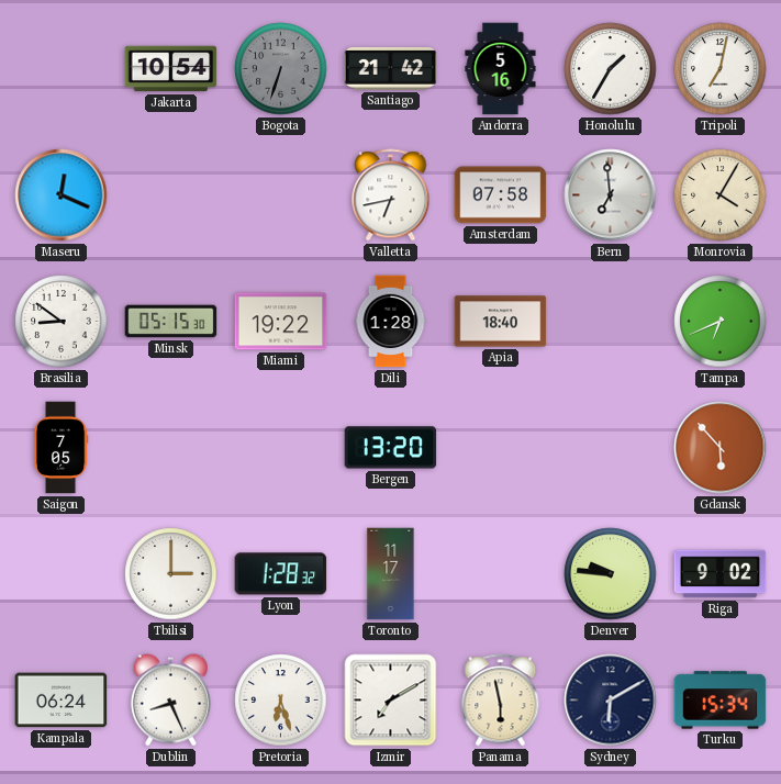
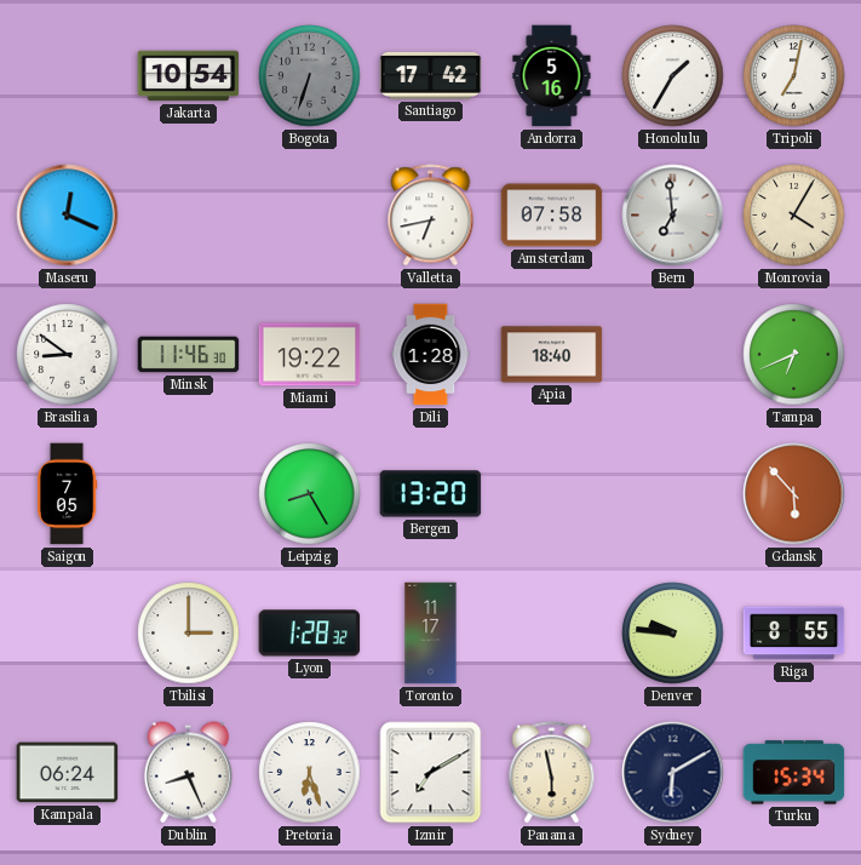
Santiago: 21:42 -> 17:42 (431, 76)
Minsk: 05:15 -> 11:46 (189, 355)
Leipzig: none -> 8:25 (310, 494)
Riga: 9:02 -> 8:55 (794, 634)
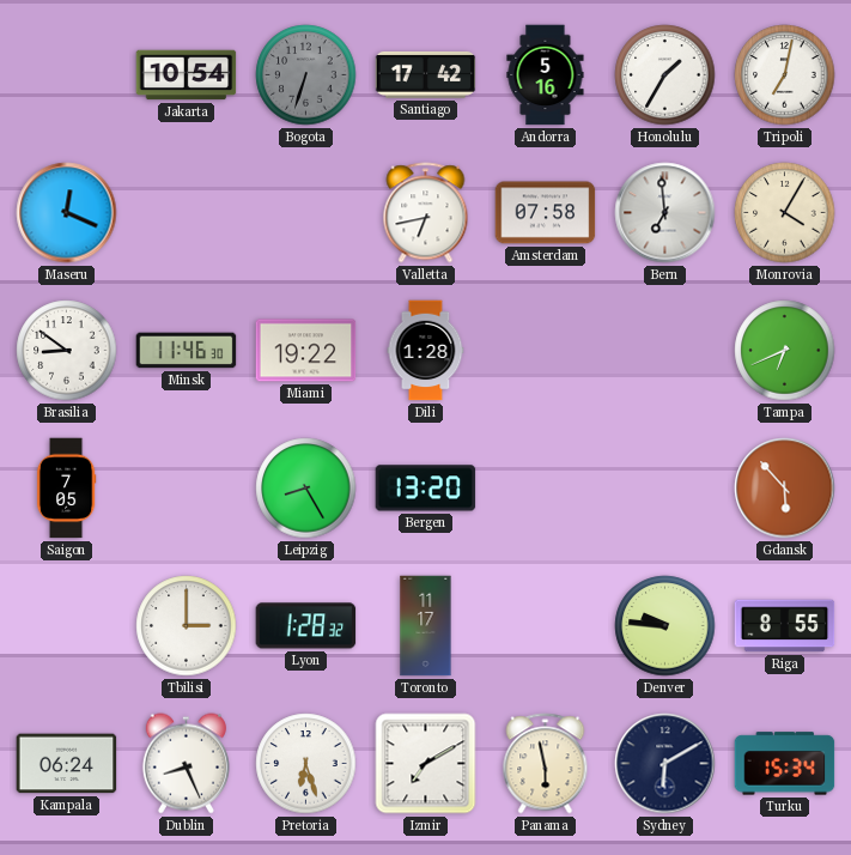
Apia: 18:40 -> none (552, 355)
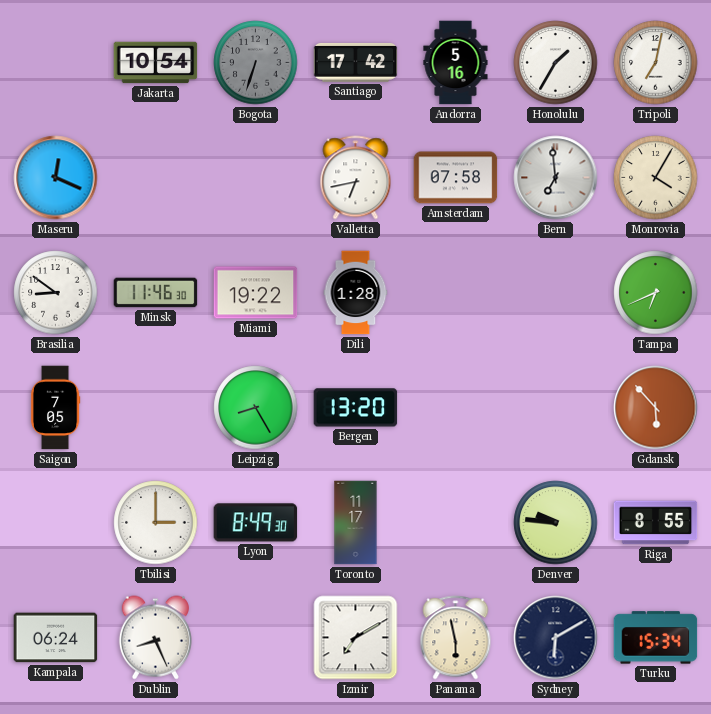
Lyon: 1:28 -> 8:49 (256, 523)
Pretoria: 6:27 -> none (306, 764)
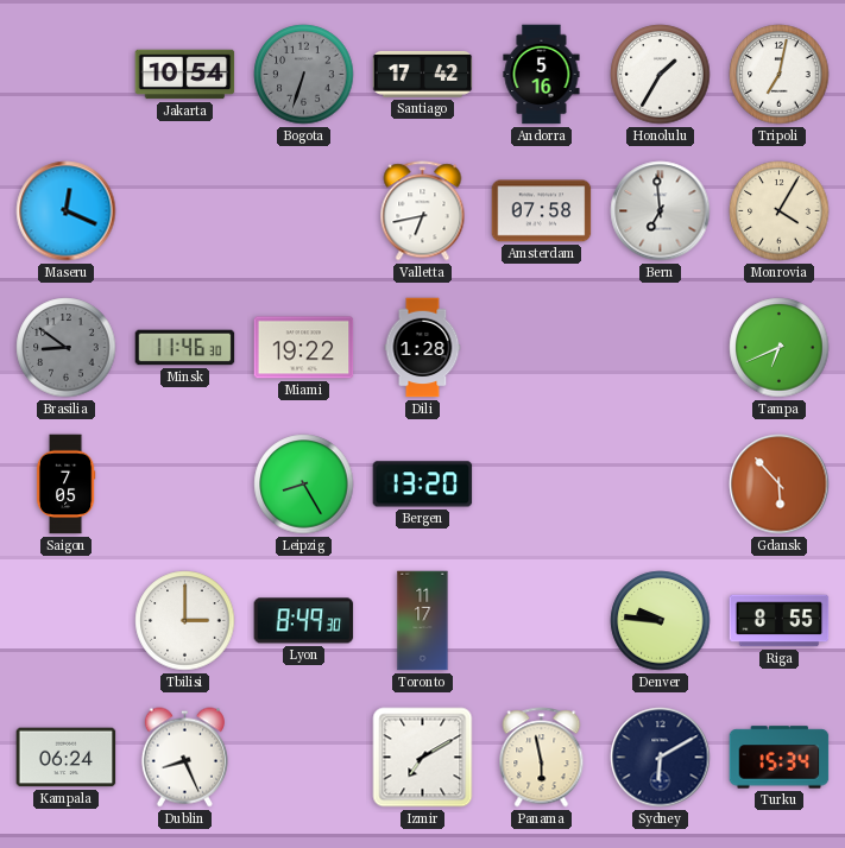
Brasilia dial: white -> grey (67, 348)
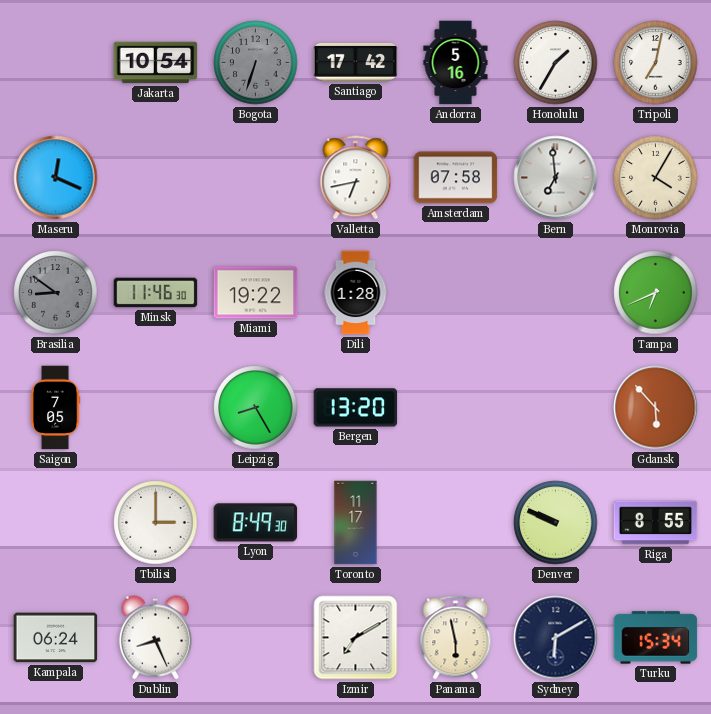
Denver: 9:46 -> 9:49 (556, 523)
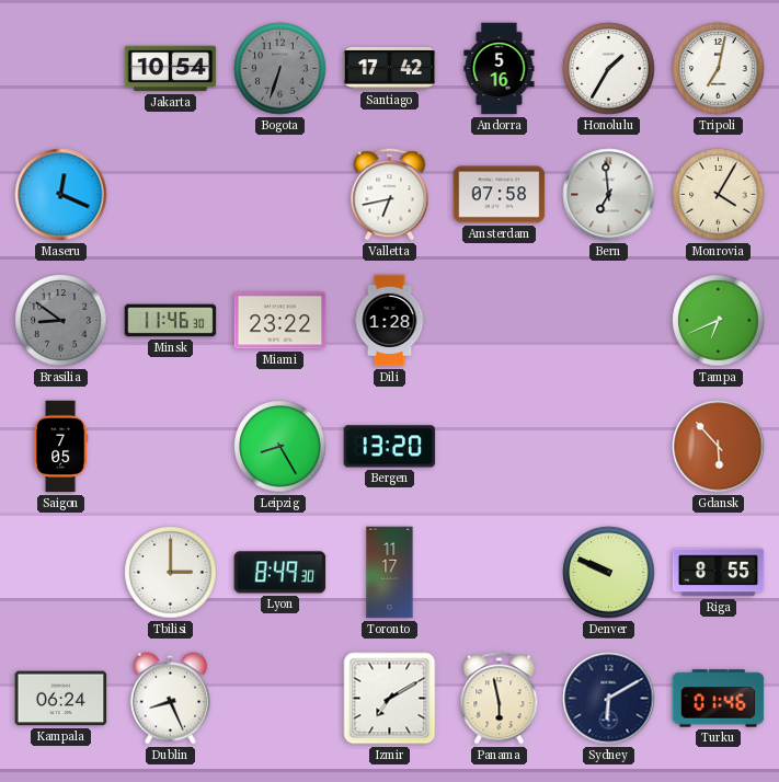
Miami: 19:22 -> 23:22 (280, 321)
Turku: 15:34 -> 01:46 (719, 699)
